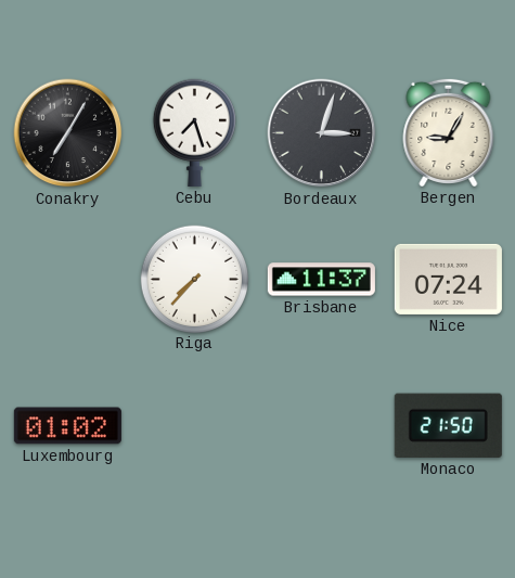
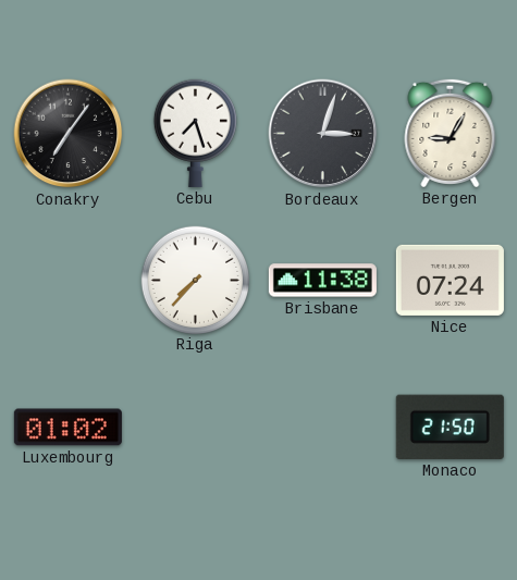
Conakry: 7:05 -> 7:06 (69, 134)
Brisbane: 11:37 -> 11:38 (322, 281)
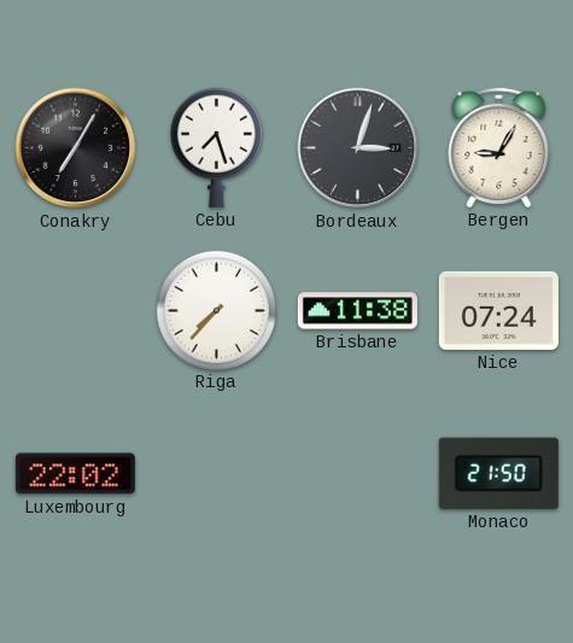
Conakry: 7:06 -> 7:05 (76, 148)
Luxembourg: 01:02 -> 22:02 (75, 474)
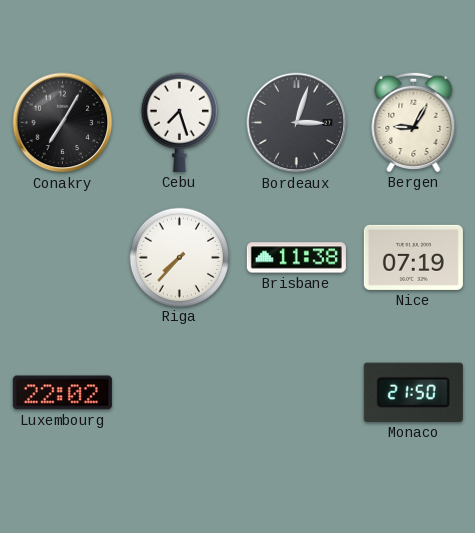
Nice: 07:24 -> 07:19 (413, 257)
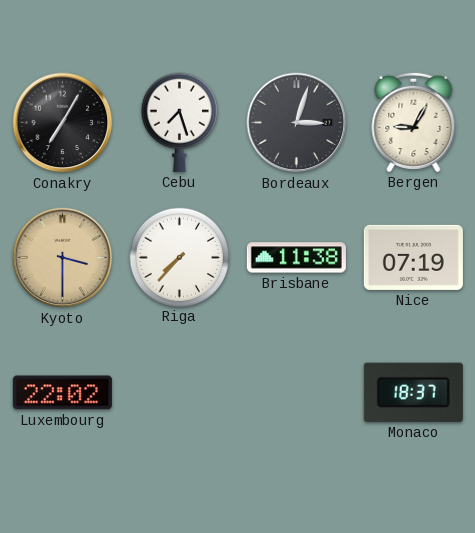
Kyoto: none -> 3:30 (63, 258)
Monaco: 21:50 -> 18:37 (413, 392)
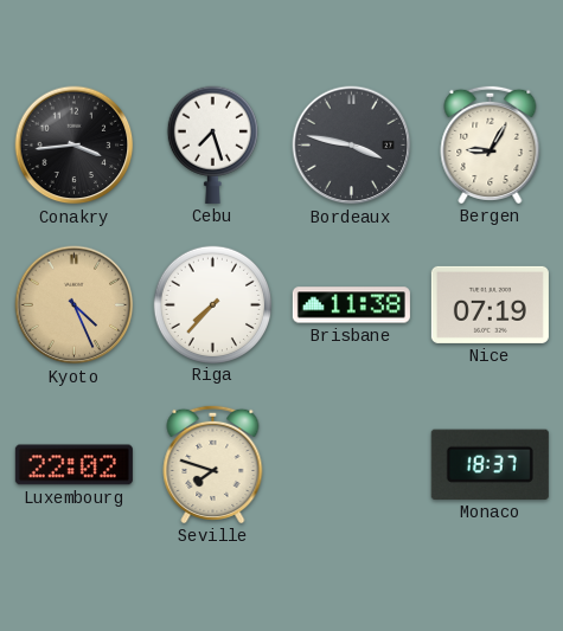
Conakry: 7:05 -> 3:44 (75, 146)
Bordeaux: 3:03 -> 3:47 (352, 146)
Kyoto: 3:30 -> 4:26 (75, 305)
Seville: none -> 7:48 (213, 464)
